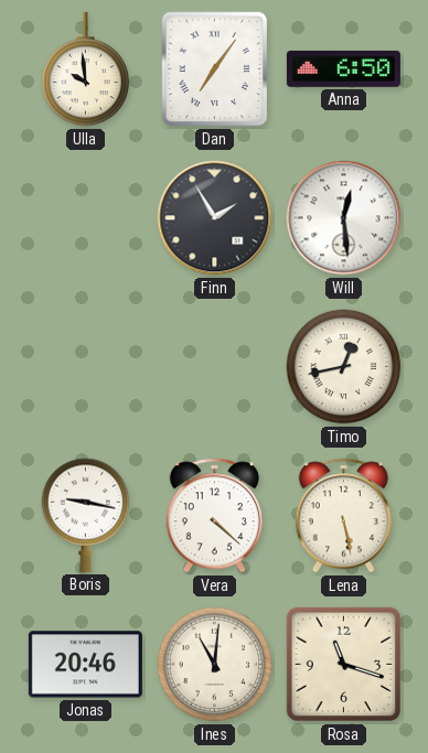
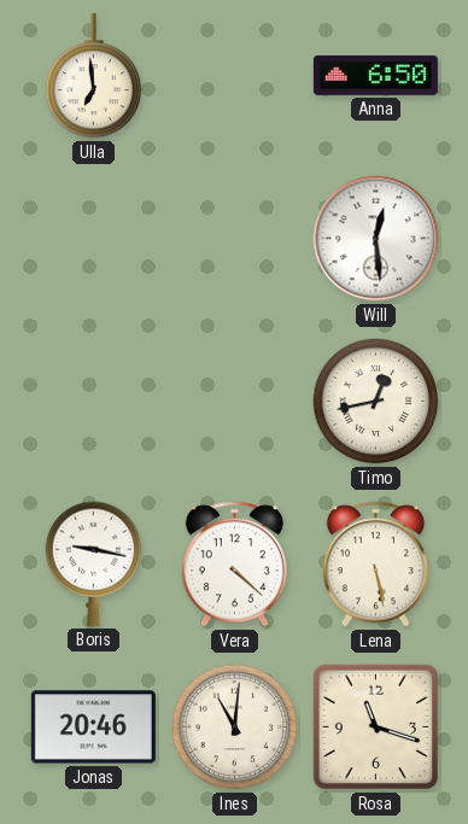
Ulla: 9:59 -> 6:59 (94, 76)
Dan: 7:06 -> none (215, 69)
Finn: 1:55 -> none (215, 218)
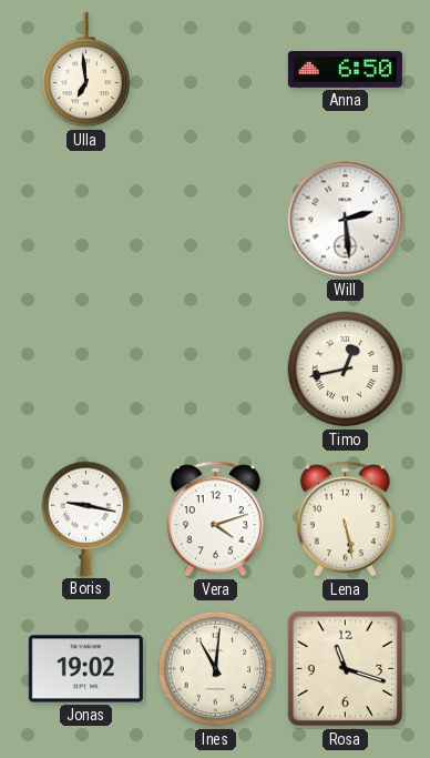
Will: 12:29 -> 2:29 (346, 220)
Vera: 4:22 -> 4:12 (215, 519)
Jonas: 20:46 -> 19:02 (85, 669)
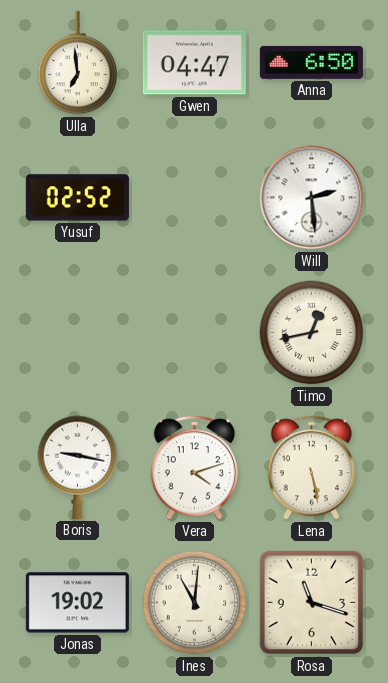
Gwen: none -> 04:47 (194, 63)
Yusuf: none -> 02:52 (77, 198)
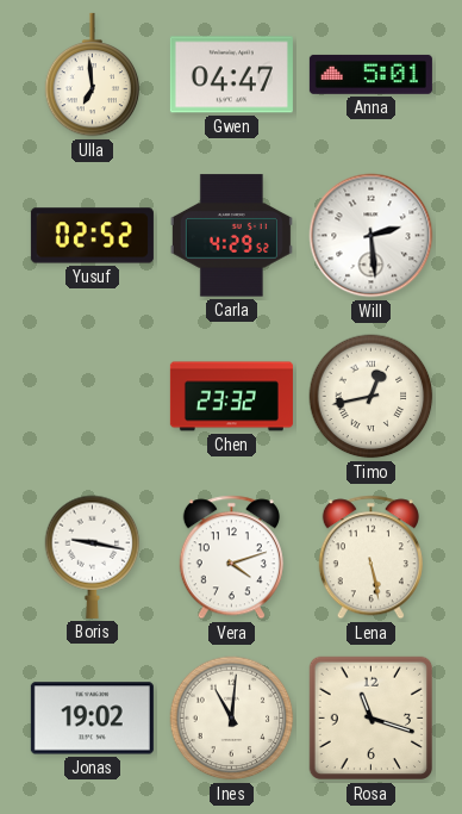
Anna: 6:50 -> 5:01 (370, 74)
Carla: none -> 4:29 (231, 236)
Chen: none -> 23:32 (231, 397)
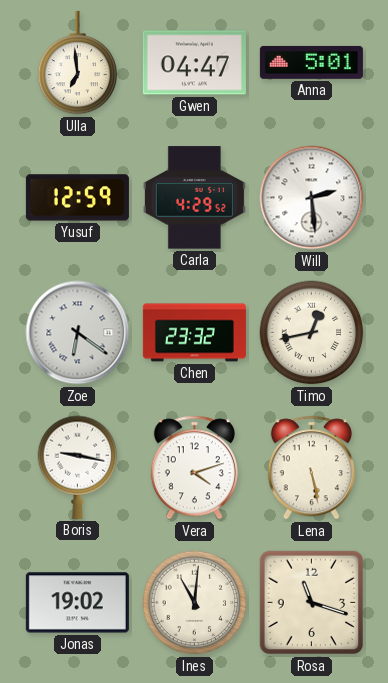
Yusuf: 02:52 -> 12:59 (77, 198)
Zoe: none -> 6:21 (78, 333)
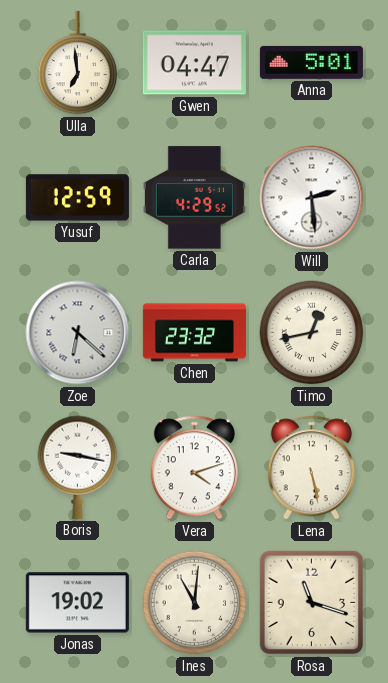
Zoe: 6:21 -> 6:22 (78, 333)
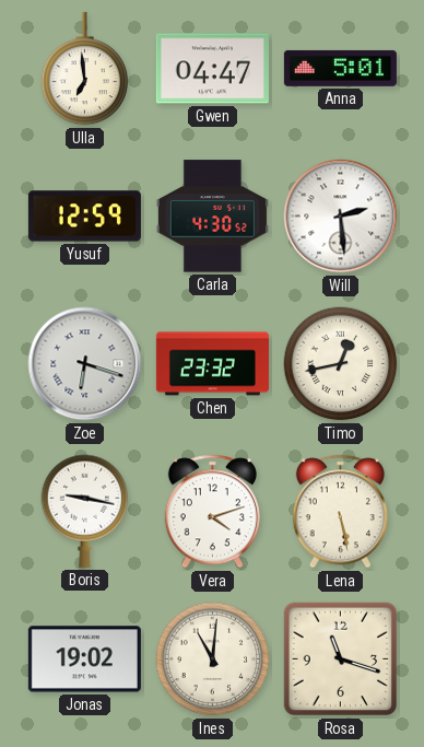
Carla: 4:29 -> 4:30 (212, 217)
Zoe: 6:22 -> 6:18 (85, 364)
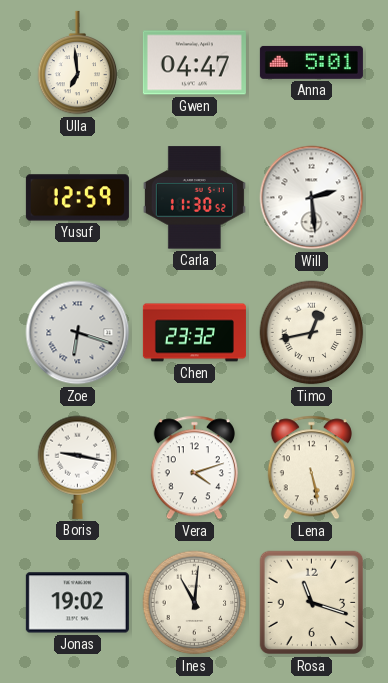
Carla: 4:30 -> 11:30 (194, 198)
